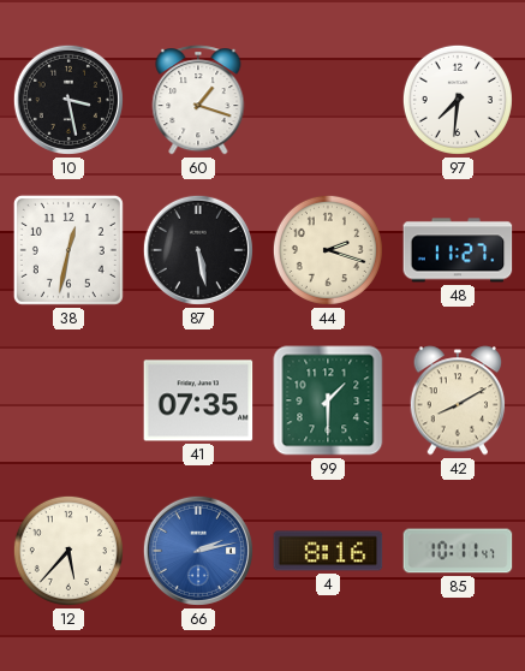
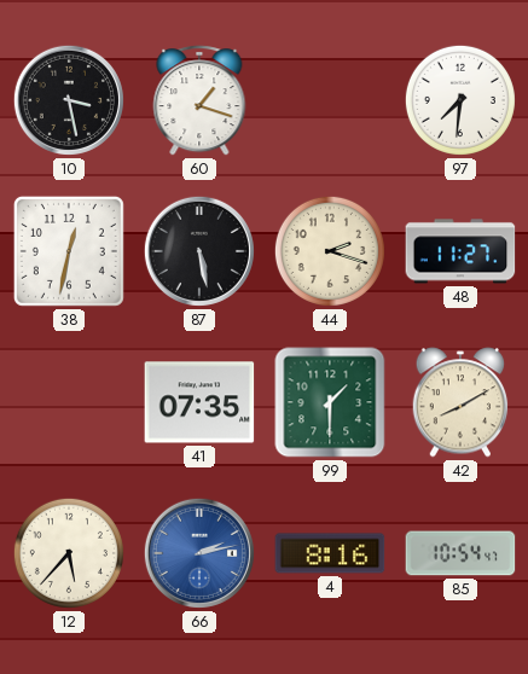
85: 10:11 -> 10:54 (460, 553)
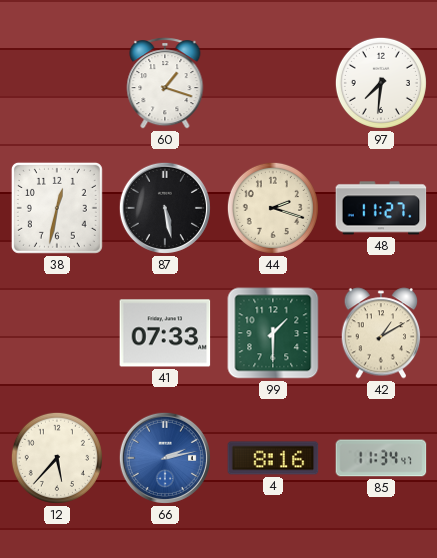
10: 3:28 -> none (69, 100)
41: 07:35 -> 07:33 (165, 333)
42: 8:10 -> 1:10 (381, 333)
85: 10:54 -> 11:34 (381, 458)
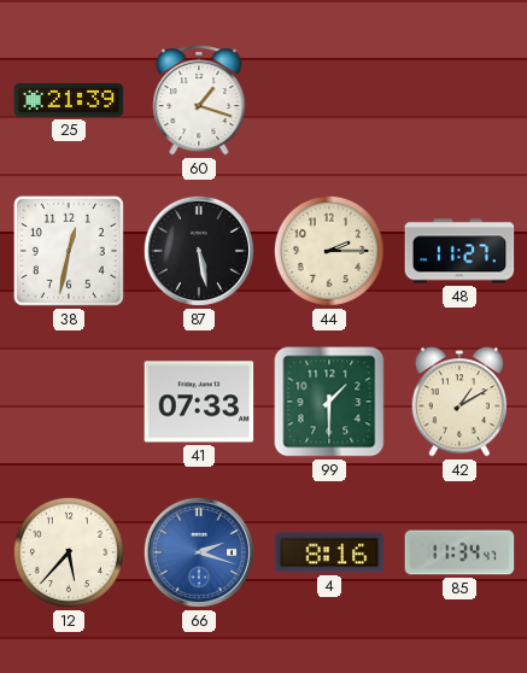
25: none -> 21:39 (69, 101)
97: 7:31 -> none (381, 83)
44: 2:18 -> 2:15 (329, 251)
66: 2:13 -> 2:18 (199, 552)
